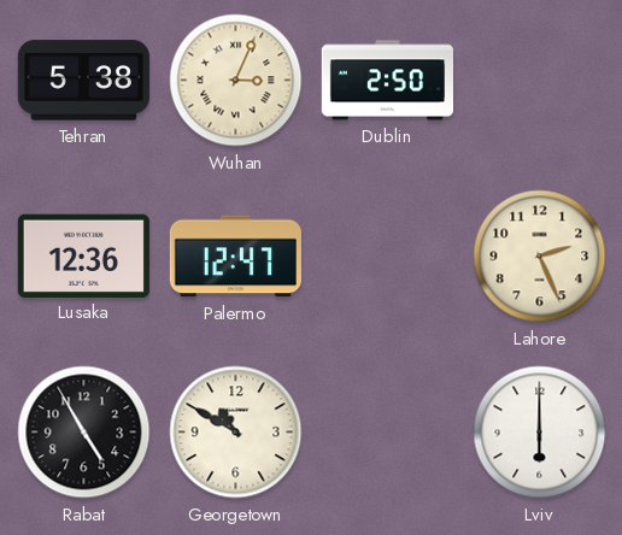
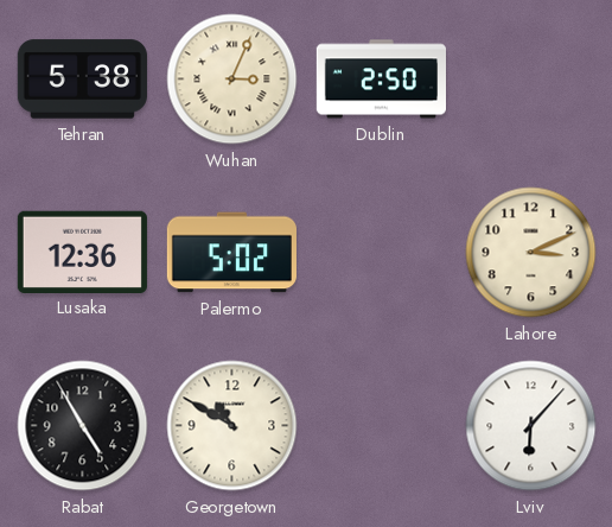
Palermo: 12:47 -> 5:02 (231, 253)
Lahore: 2:26 -> 3:11 (531, 253)
Lviv: 6:00 -> 6:07 (531, 426)
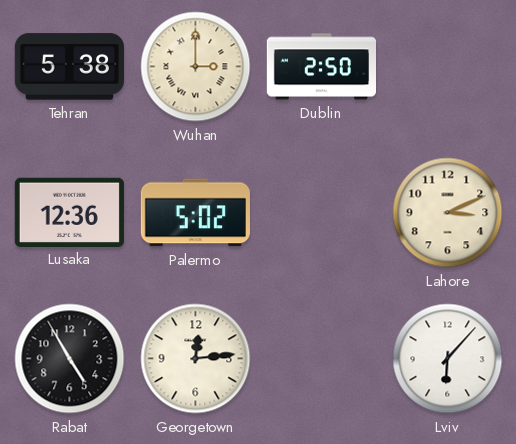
Wuhan: 3:04 -> 3:00 (196, 67)
Georgetown: 10:50 -> 12:14 (196, 359)
